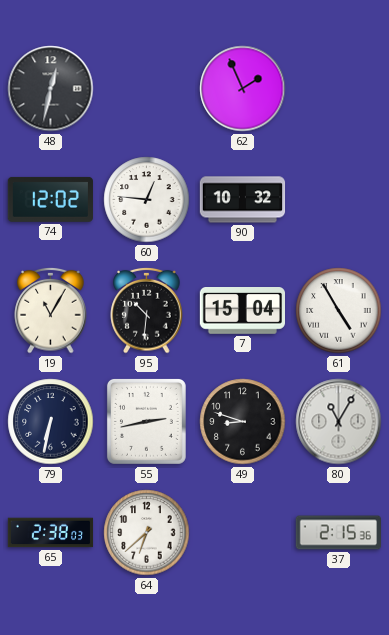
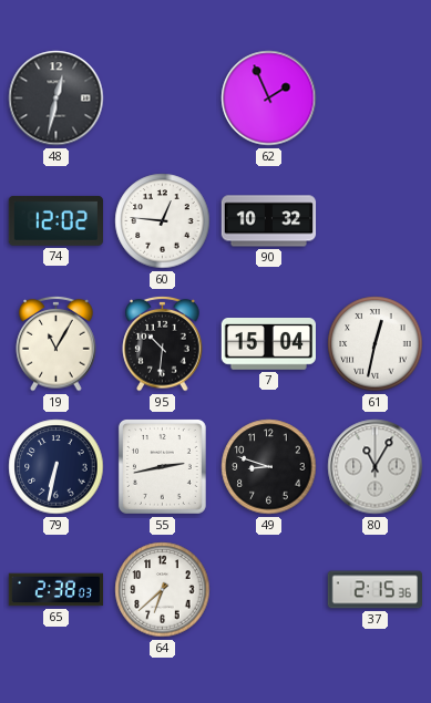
61: 4:55 -> 12:32 (376, 344)
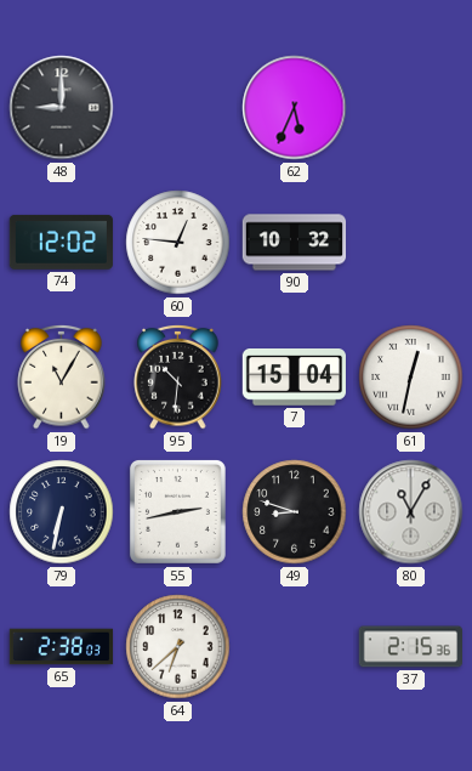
48: 12:32 -> 9:00 (62, 108)
62: 1:56 -> 5:34 (295, 108)
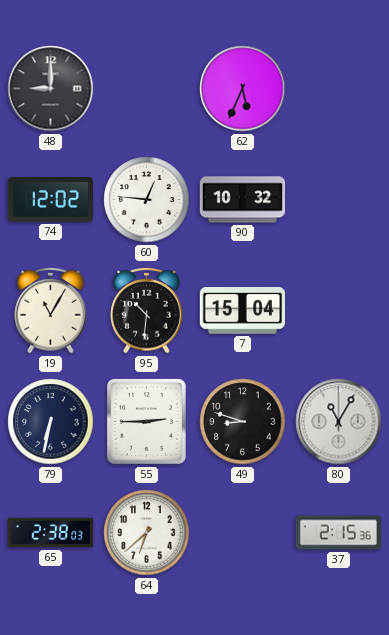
61: 12:32 -> none (411, 378)
55: 2:43 -> 2:45 (146, 421)
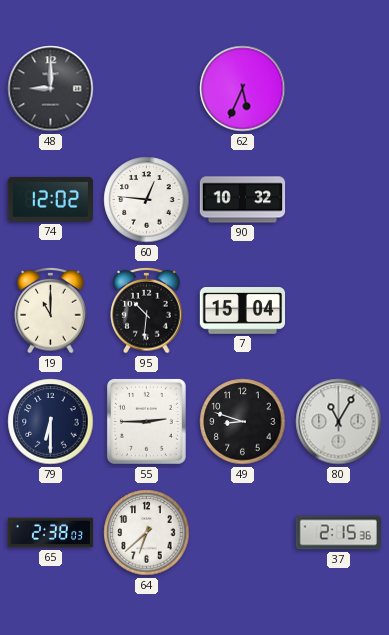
19: 11:05 -> 11:00 (51, 310)
79: 6:32 -> 6:30 (51, 422)
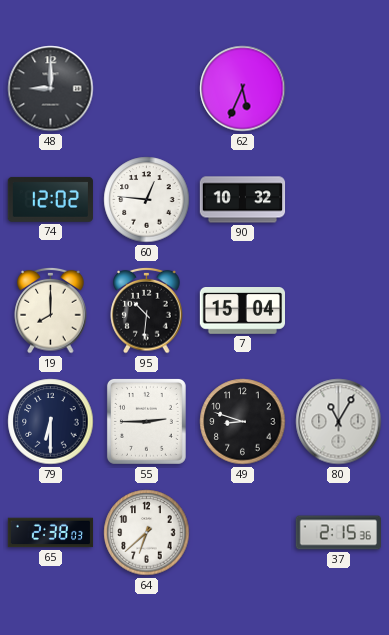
19: 11:00 -> 8:00 (51, 310)
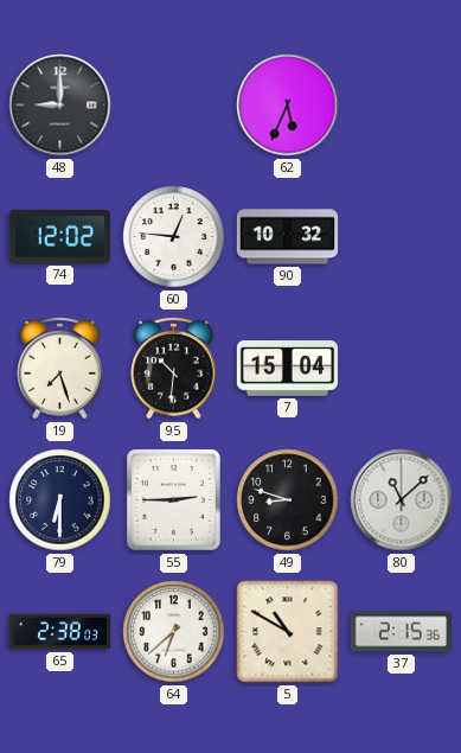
19: 8:00 -> 7:27 (60, 368)
80: 11:05 -> 11:08 (402, 500)
5: none -> 10:50 (288, 632)
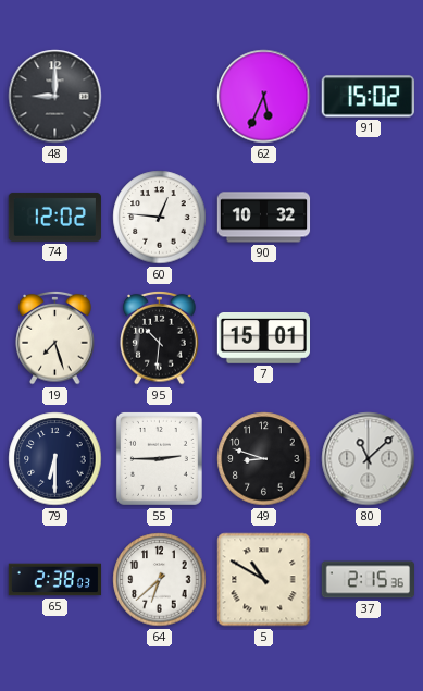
91: none -> 15:02 (368, 97)
7: 15:04 -> 15:01 (263, 338)
